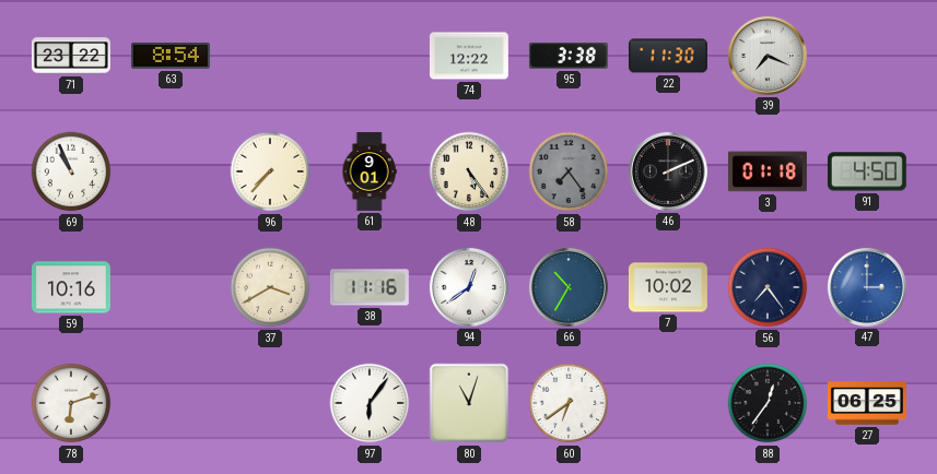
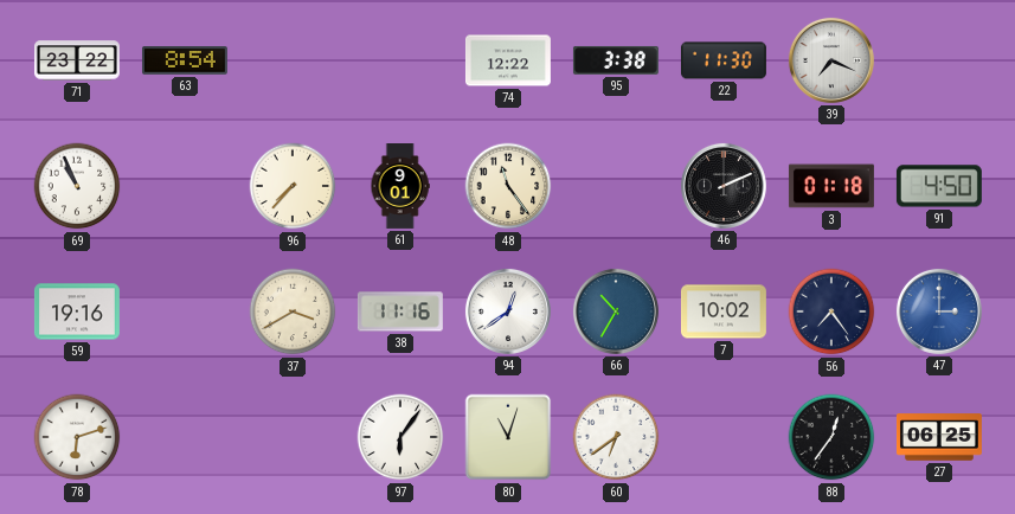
48: 5:24 -> 11:24 (508, 186)
58: 7:24 -> none (569, 171)
59: 10:16 -> 19:16 (77, 311)
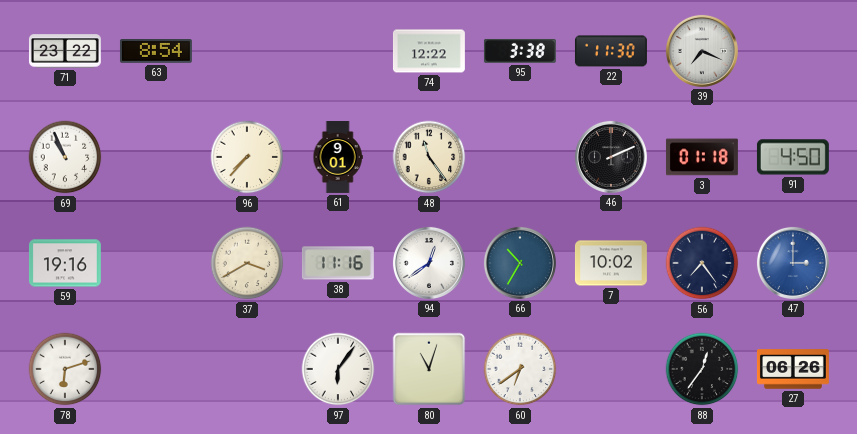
27: 06:25 -> 06:26 (793, 369)
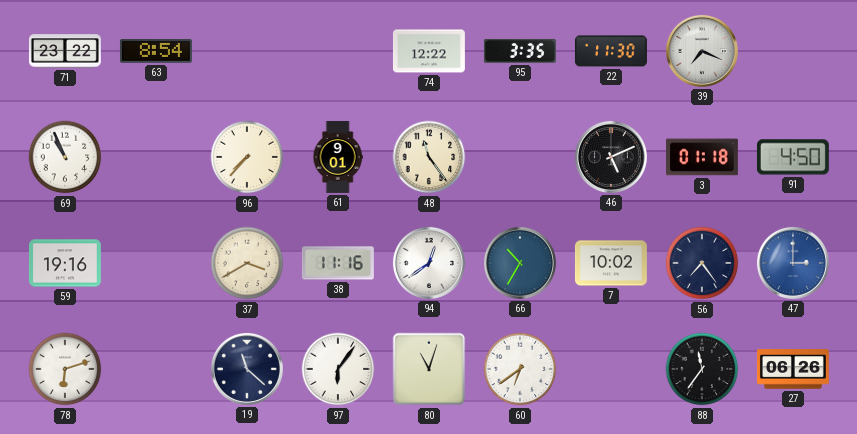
95: 3:38 -> 3:35 (520, 51)
46: 2:11 -> 5:11 (611, 157)
19: none -> 11:22 (247, 369)
88: 12:36 -> 11:36 (702, 369)
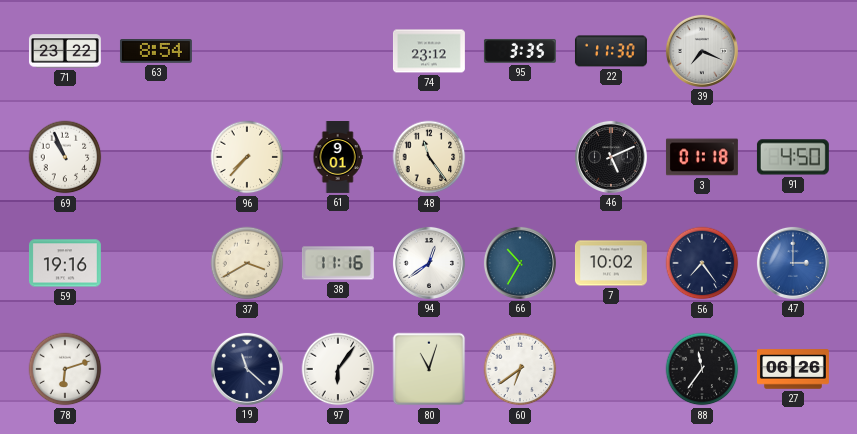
74: 12:22 -> 23:12 (429, 51)
